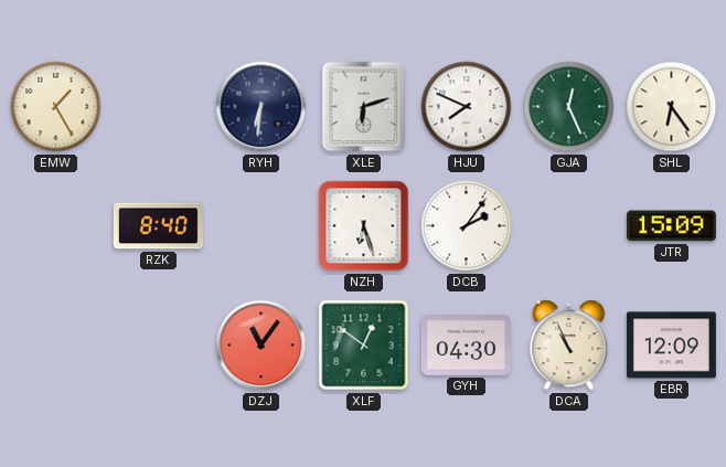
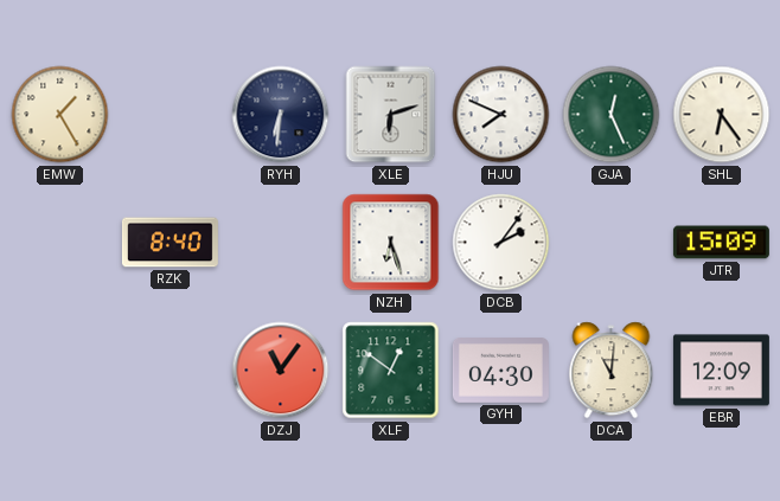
DCA: 10:56 -> 11:01 (612, 371)
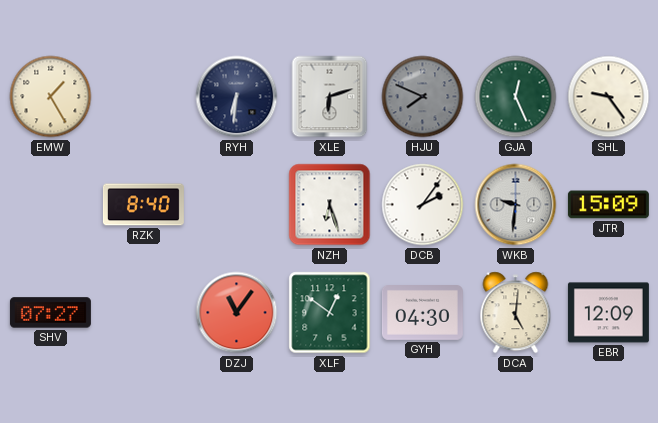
HJU dial: white -> grey (423, 97)
SHL: 6:24 -> 9:24 (609, 97)
WKB: none -> 9:31 (516, 205)
SHV: none -> 07:27 (50, 313)
DCA: 11:01 -> 5:01 (516, 313)
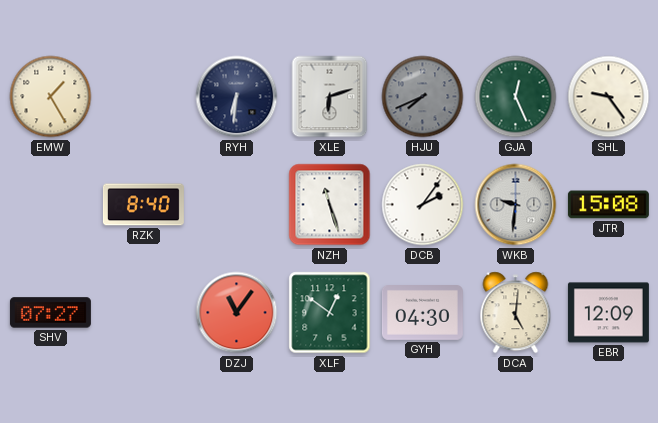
HJU: 7:49 -> 7:41 (423, 97)
NZH: 6:27 -> 11:27 (330, 205)
JTR: 15:09 -> 15:08 (608, 205)
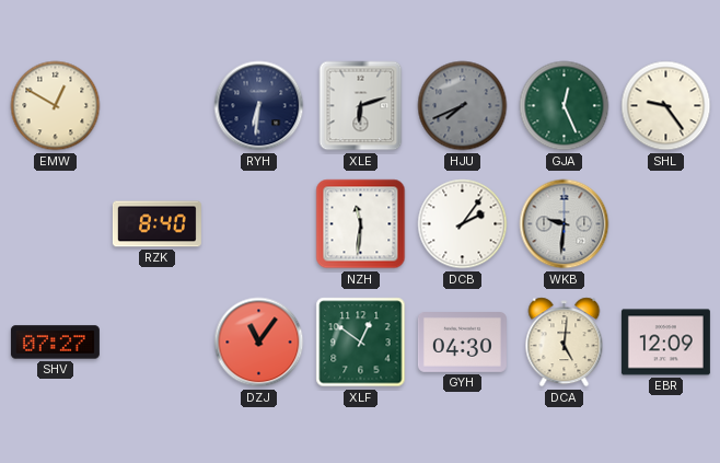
EMW: 1:25 -> 12:50 (56, 106)
NZH: 11:27 -> 11:31 (361, 224)
JTR: 15:08 -> none (608, 205)
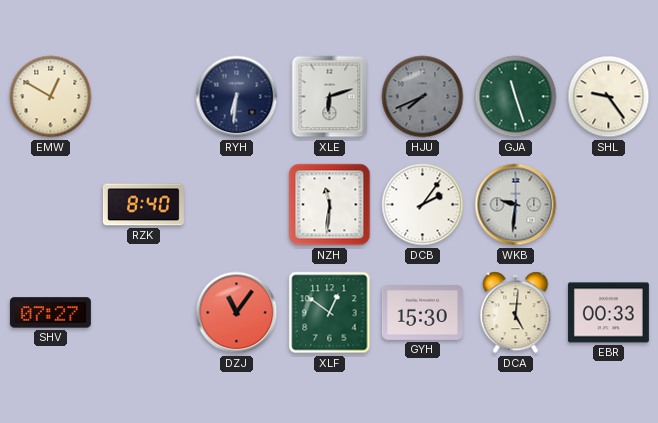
GJA: 12:26 -> 11:27 (516, 97)
GYH: 04:30 -> 15:30 (422, 313)
EBR: 12:09 -> 00:33 (608, 313)
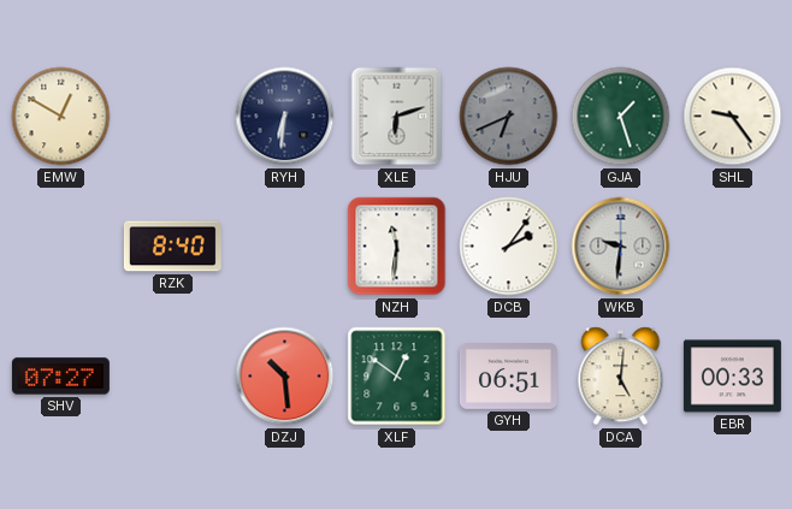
HJU: 7:41 -> 6:41 (509, 117)
GJA: 11:27 -> 1:27 (621, 117)
DZJ: 11:06 -> 10:29 (285, 377)
GYH: 15:30 -> 06:51 (508, 377)
